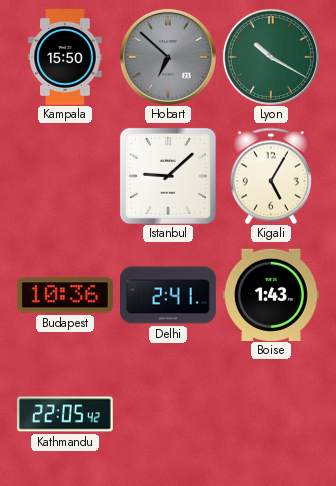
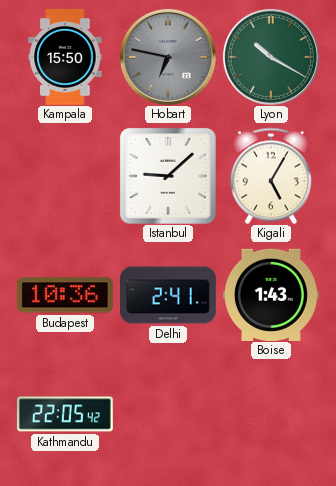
Hobart: 6:52 -> 6:47 (168, 57)
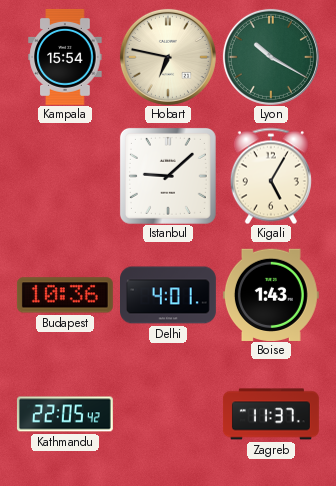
Kampala: 15:50 -> 15:54 (65, 57)
Hobart dial: grey -> cream (168, 57)
Delhi: 2:41 -> 4:01 (169, 295)
Zagreb: none -> 11:37 (271, 414)
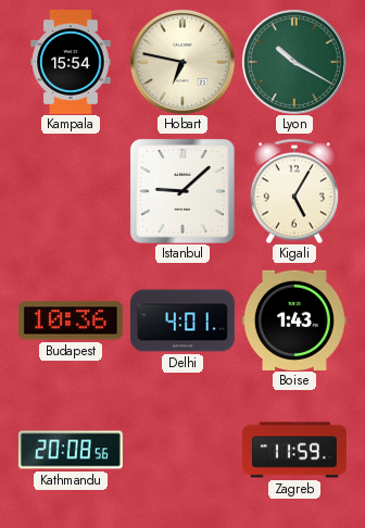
Kathmandu: 22:05 -> 20:08 (71, 450)
Zagreb: 11:37 -> 11:59 (294, 450)
